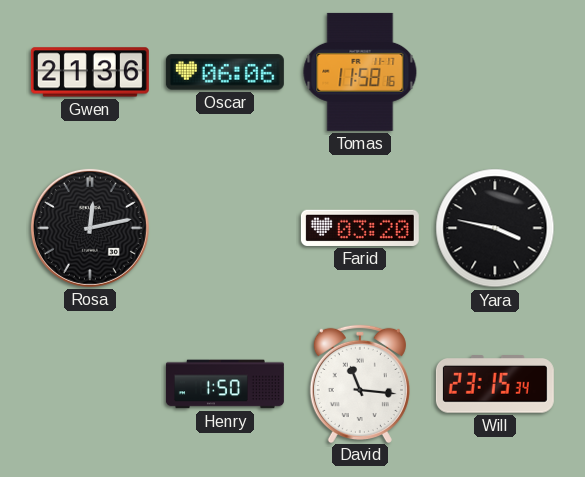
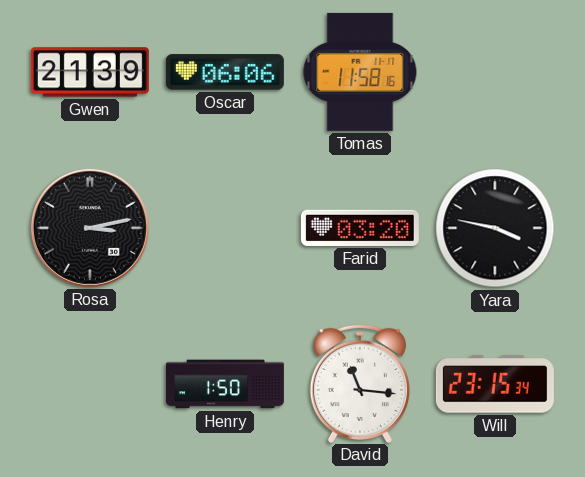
Gwen: 21:36 -> 21:39 (90, 72)
Rosa: 12:13 -> 3:13 (90, 228)
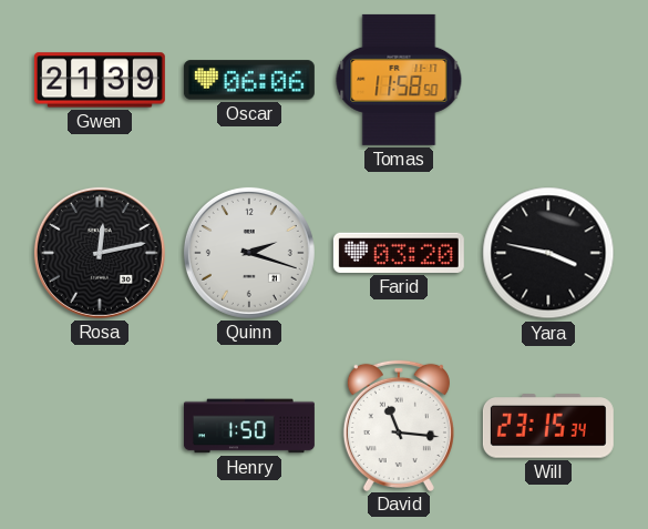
Tomas: 11:58:16 -> 11:58:50 (399, 80)
Rosa: 3:13 -> 12:13 (100, 253)
Quinn: none -> 2:18 (249, 253)
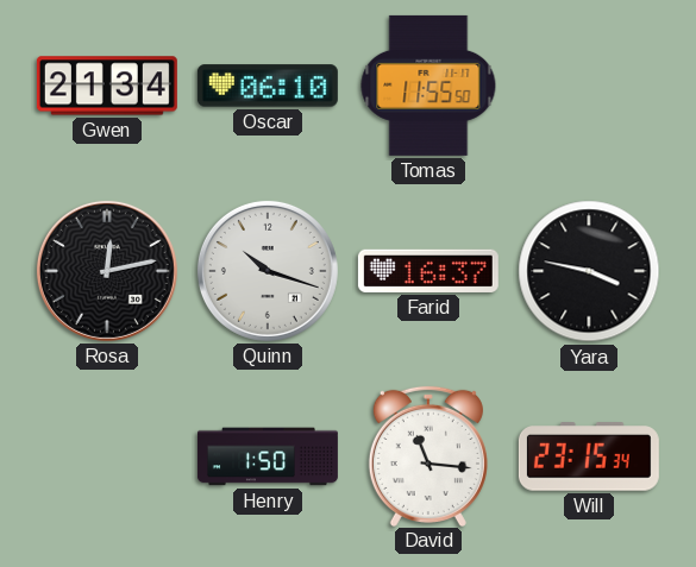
Gwen: 21:39 -> 21:34 (107, 86)
Oscar: 06:06 -> 06:10 (268, 86)
Tomas: 11:58 -> 11:55 (428, 86)
Quinn: 2:18 -> 10:18 (268, 271)
Farid: 03:20 -> 16:37 (428, 271)
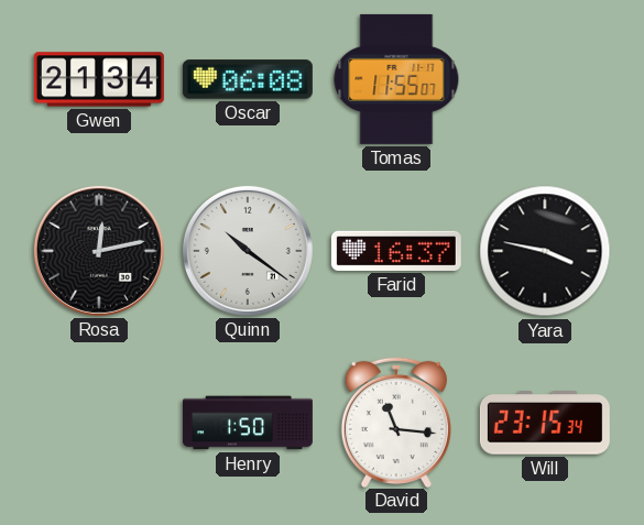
Oscar: 06:10 -> 06:08 (248, 79)
Tomas: 11:55:50 -> 11:55:07 (396, 79)
Quinn: 10:18 -> 10:21 (248, 251)
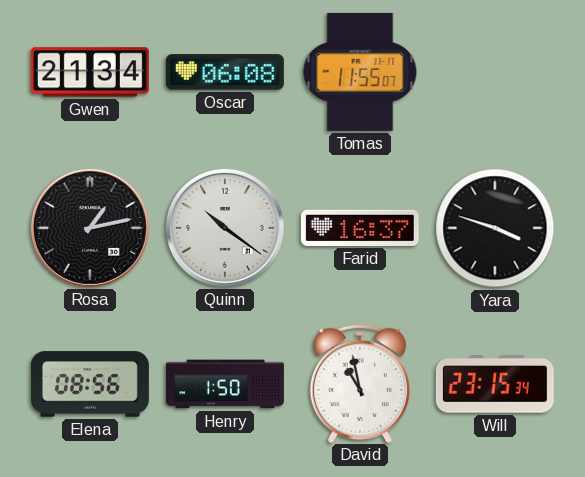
Rosa: 12:13 -> 1:13 (90, 228)
Yara: 3:47 -> 3:48 (495, 228)
Elena: none -> 08:56 (90, 384)
David: 11:16 -> 10:58 (360, 383)
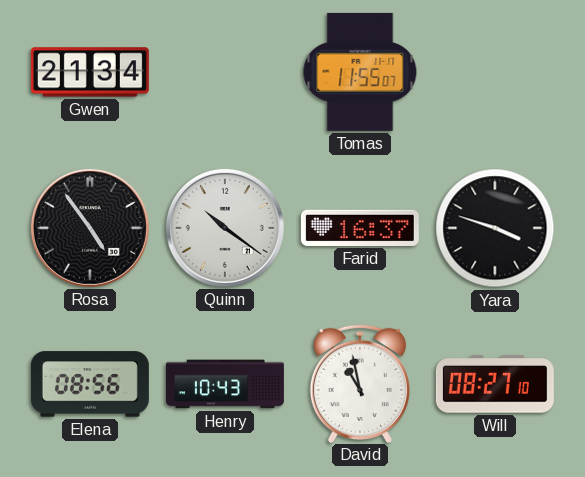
Oscar: 06:08 -> none (225, 72)
Rosa: 1:13 -> 4:54 (90, 228)
Henry: 1:50 -> 10:43 (225, 384)
Will: 23:15 -> 08:27 (495, 384)
